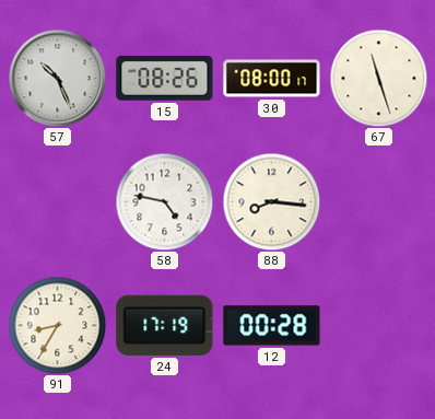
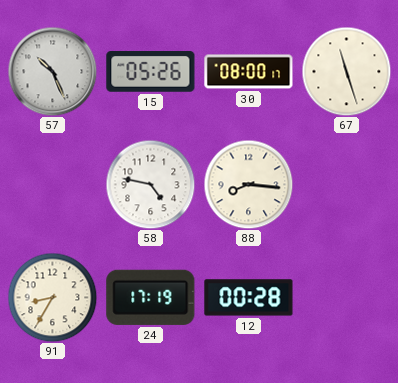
15: 08:26 -> 05:26 (151, 72)
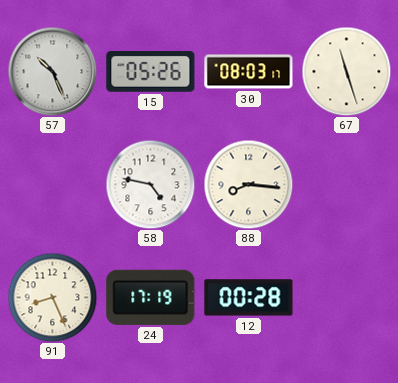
30: 08:00 -> 08:03 (249, 72)
91: 8:35 -> 8:26 (52, 297)
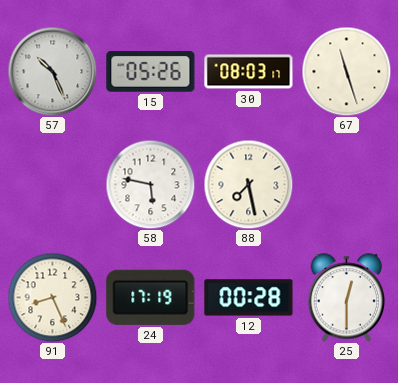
58: 4:47 -> 5:47 (150, 184)
88: 8:16 -> 7:28 (248, 184)
25: none -> 12:30 (347, 298)
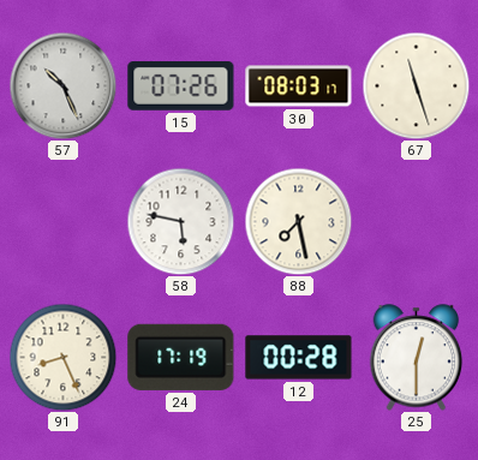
15: 05:26 -> 07:26 (181, 86)
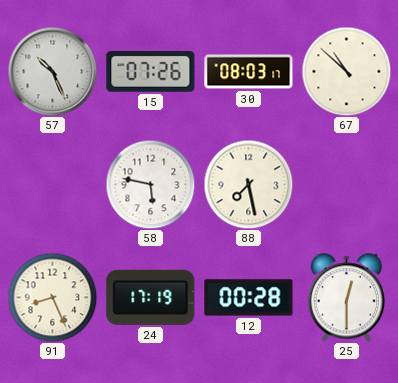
67: 11:27 -> 10:52 (346, 71)
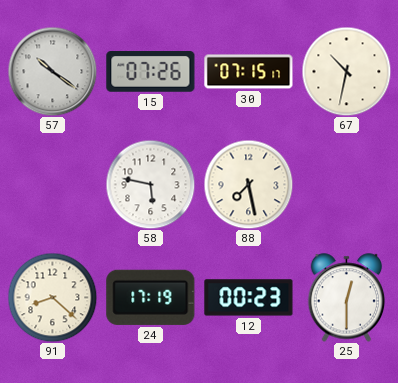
57: 10:26 -> 10:21 (52, 71)
30: 08:03 -> 07:15 (249, 72)
67: 10:52 -> 10:32 (346, 71)
91: 8:26 -> 8:22 (52, 297)
12: 00:28 -> 00:23 (249, 298)
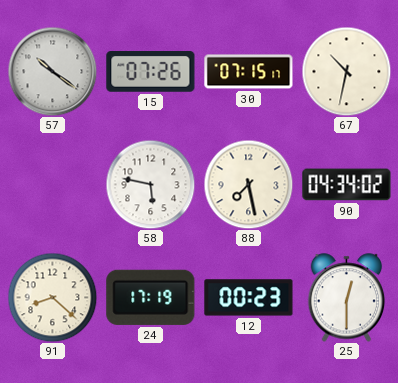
90: none -> 04:34 (347, 185)
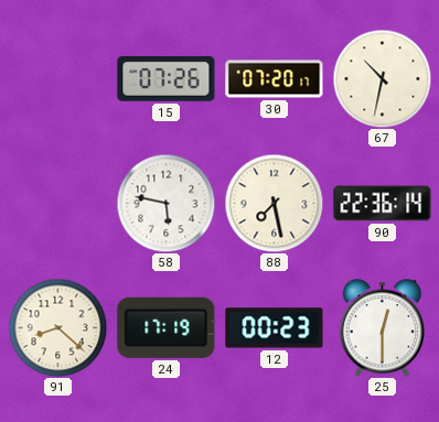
57: 10:21 -> none (52, 71)
30: 07:15 -> 07:20 (275, 79)
90: 04:34 -> 22:36 (383, 204)
